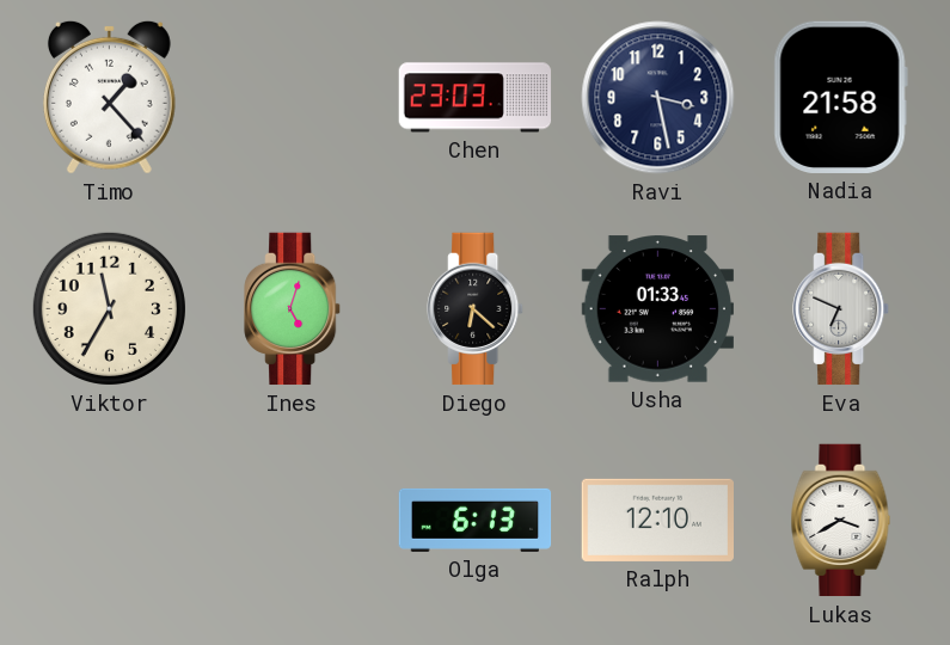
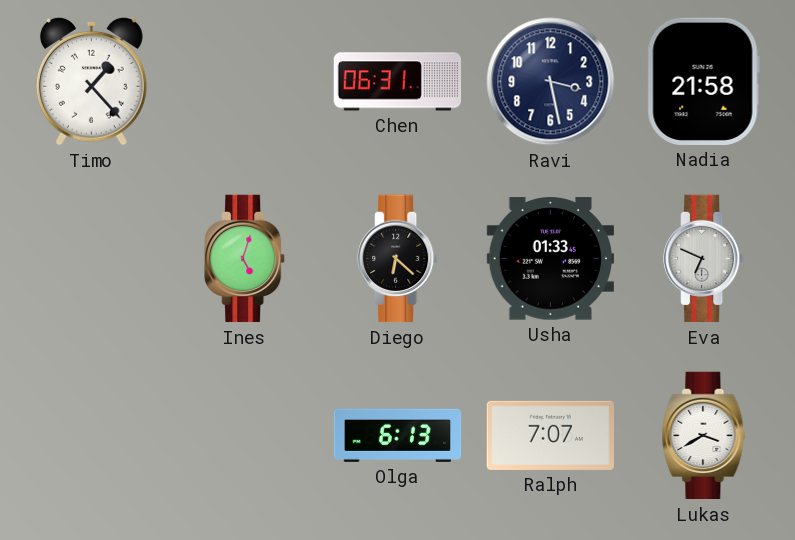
Chen: 23:03 -> 06:31 (398, 82)
Viktor: 11:35 -> none (109, 308)
Ralph: 12:10 -> 7:07 (550, 435)
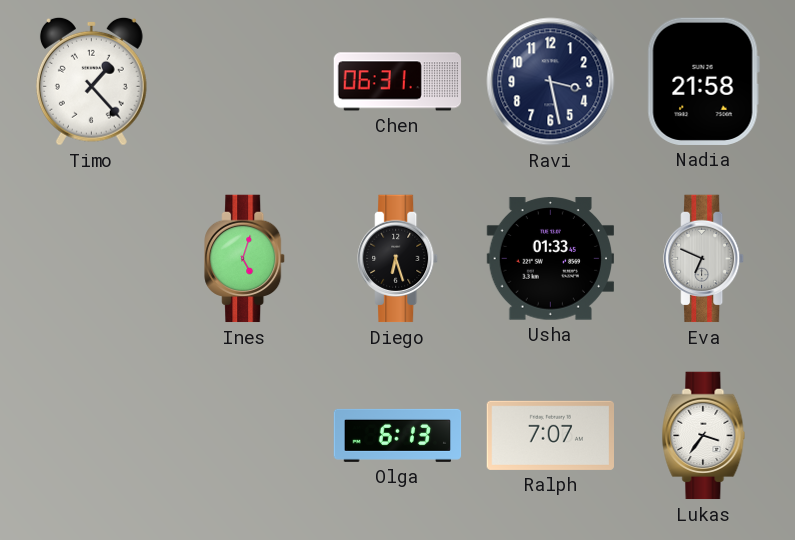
Diego: 6:22 -> 6:27 (398, 259)
Lukas: 3:40 -> 3:36 (704, 436)
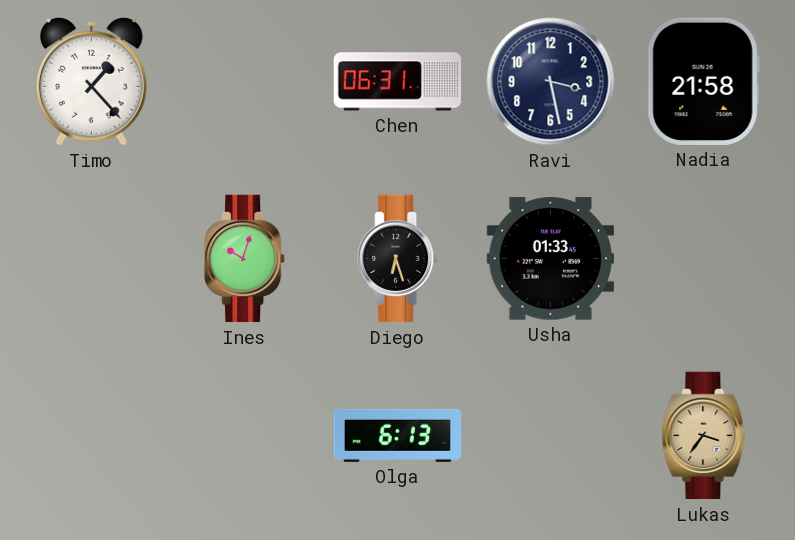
Ines: 5:03 -> 10:03 (245, 259)
Eva: 6:49 -> none (704, 259)
Ralph: 7:07 -> none (550, 435)
Lukas dial: white -> champagne (704, 436)
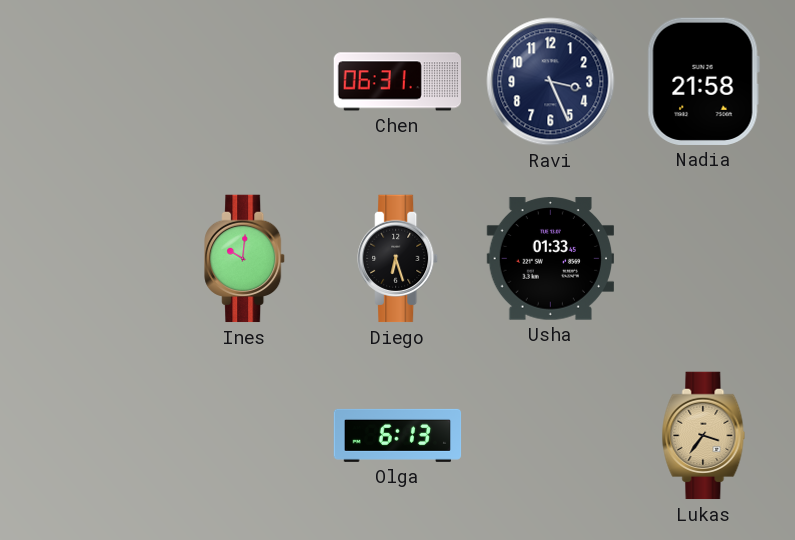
Timo: 1:23 -> none (91, 81)
Ravi: 3:28 -> 3:26 (551, 82)
Ines: 10:03 -> 10:01 (245, 259)
